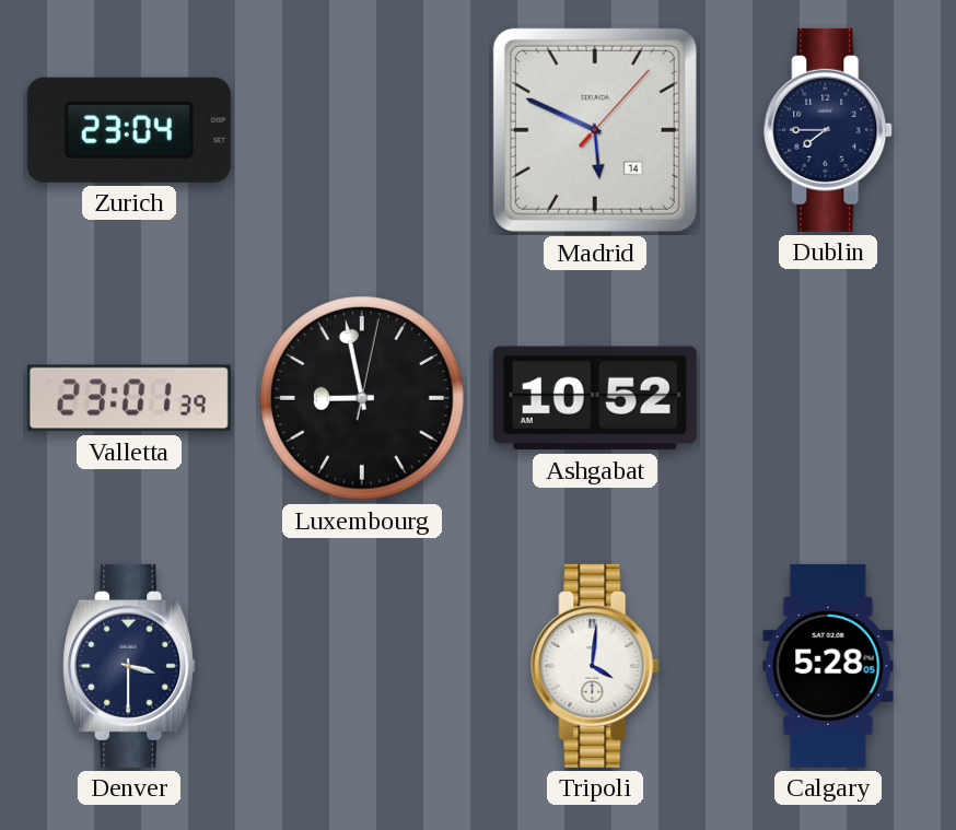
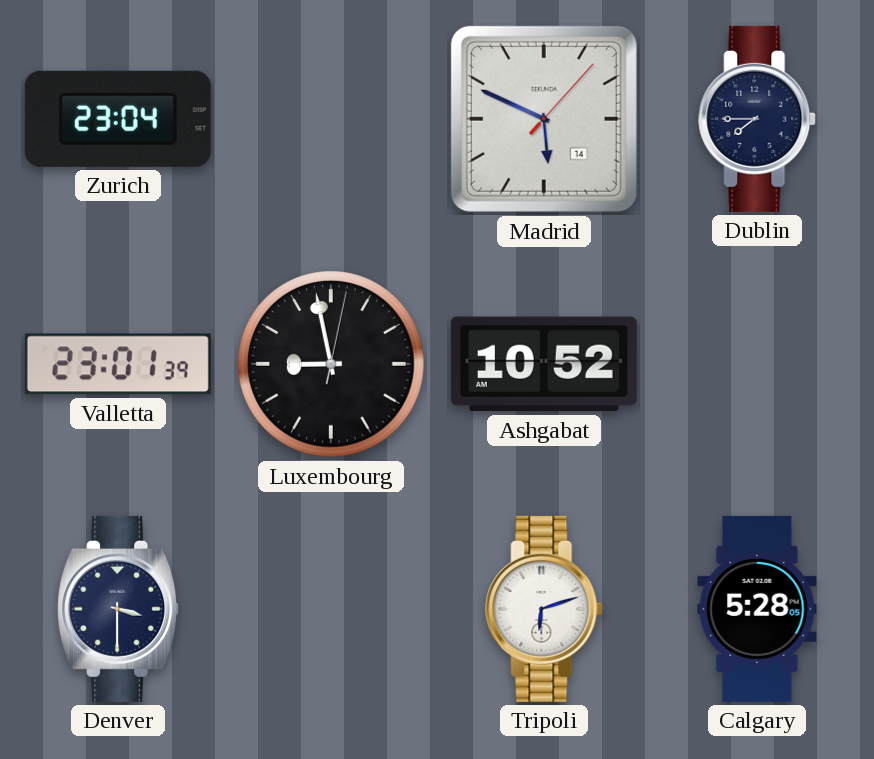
Tripoli: 4:01 -> 6:12 (545, 609)
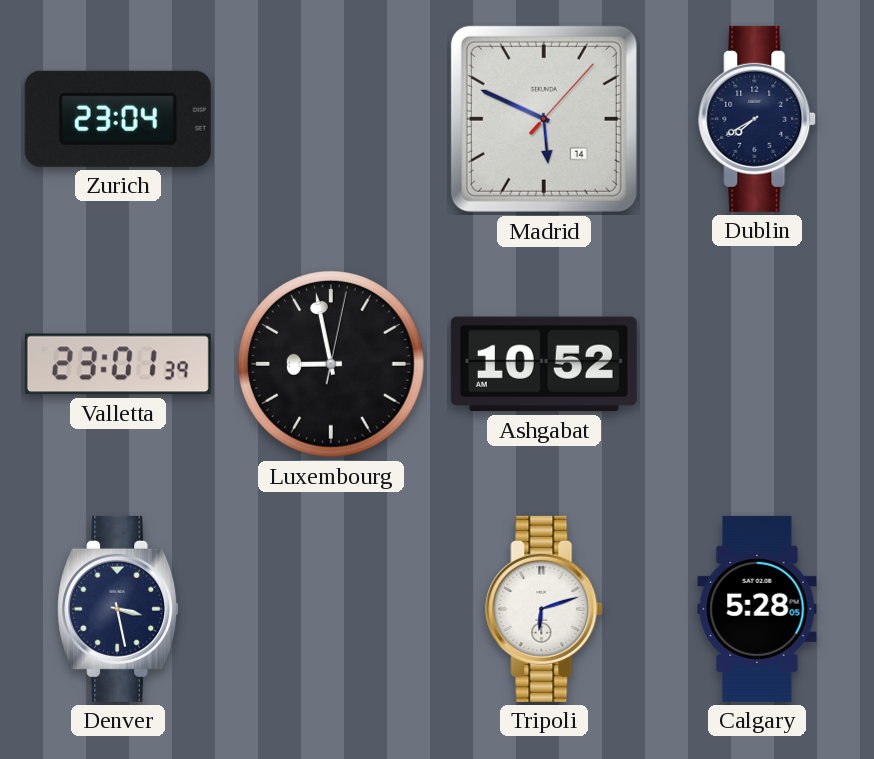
Dublin: 7:45 -> 7:40 (758, 119)
Denver: 3:30 -> 3:28 (119, 609)
